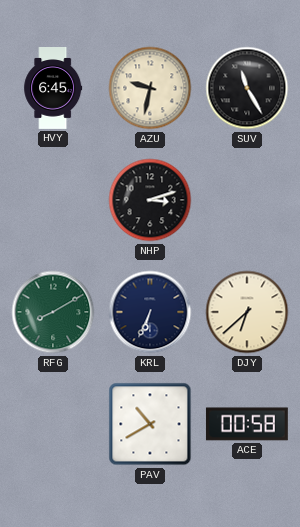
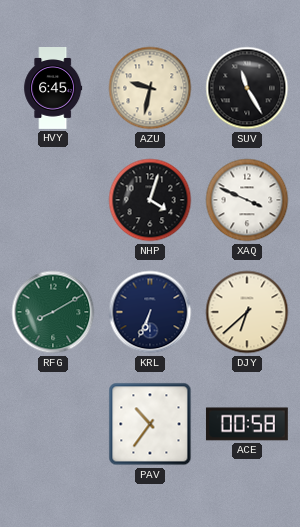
NHP: 3:12 -> 4:03 (150, 200)
XAQ: none -> 3:49 (247, 200)
PAV: 10:40 -> 10:36 (150, 424)
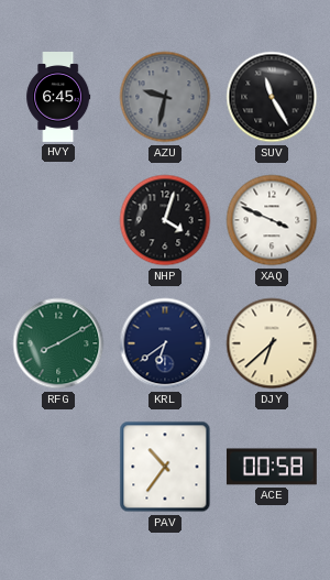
AZU dial: cream -> grey (165, 97)
KRL: 6:34 -> 6:39 (165, 343)
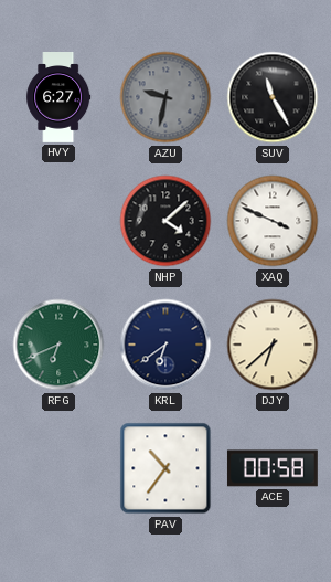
HVY: 6:45 -> 6:27 (58, 98)
NHP: 4:03 -> 4:08 (165, 221)
RFG: 8:10 -> 6:41 (58, 345)
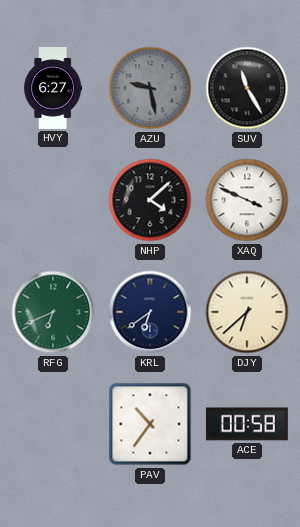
AZU: 9:32 -> 9:28 (150, 88)
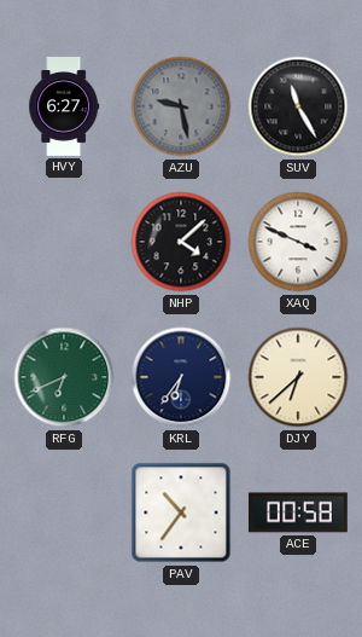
KRL: 6:39 -> 6:36 (181, 377)
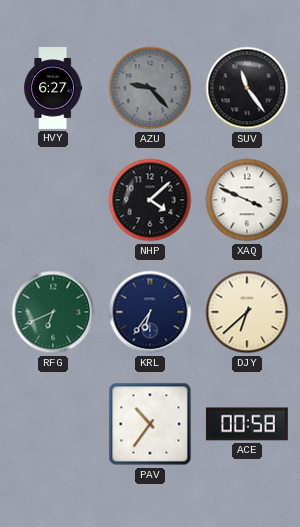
AZU: 9:28 -> 9:23 (150, 88)
SUV: 11:25 -> 11:24 (247, 88)
